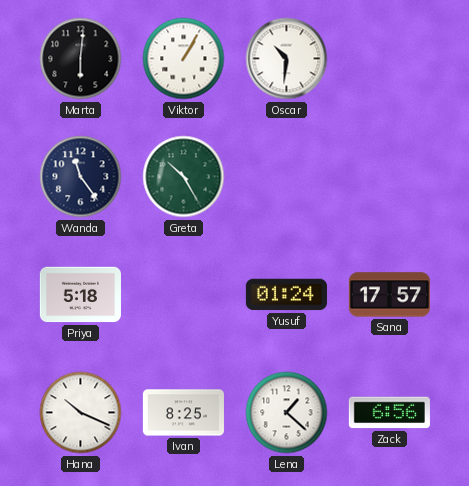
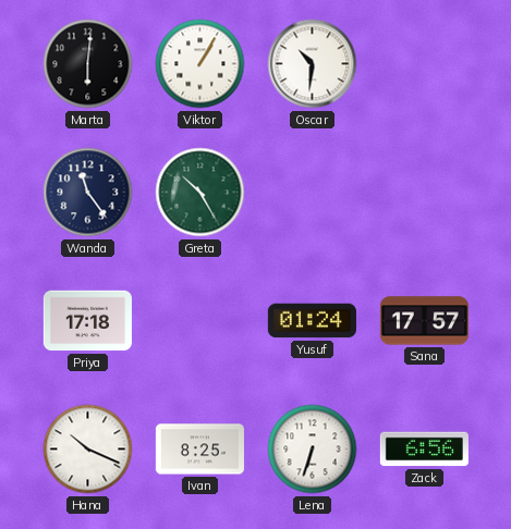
Priya: 5:18 -> 17:18 (87, 321)
Lena: 1:22 -> 6:33 (313, 450)
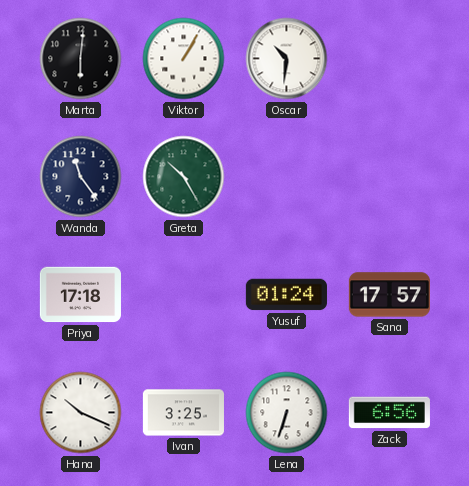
Ivan: 8:25 -> 3:25 (183, 413)
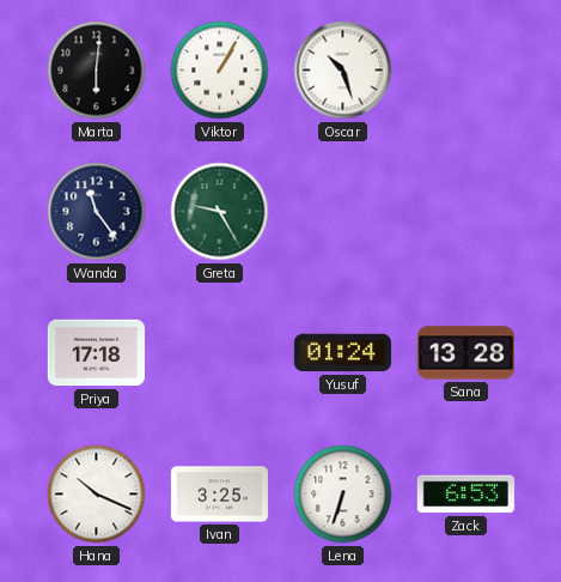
Oscar: 10:31 -> 10:27 (343, 71)
Greta: 10:25 -> 9:25 (220, 212)
Sana: 17:57 -> 13:28 (465, 353)
Zack: 6:56 -> 6:53 (465, 495)
